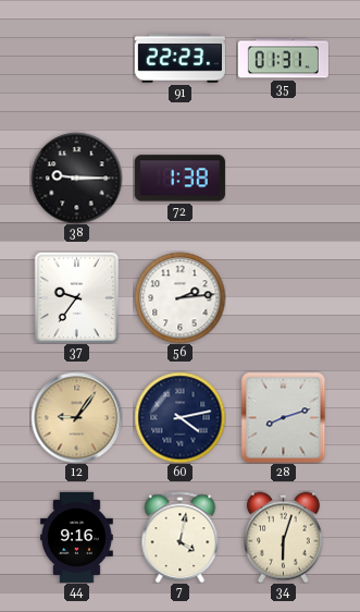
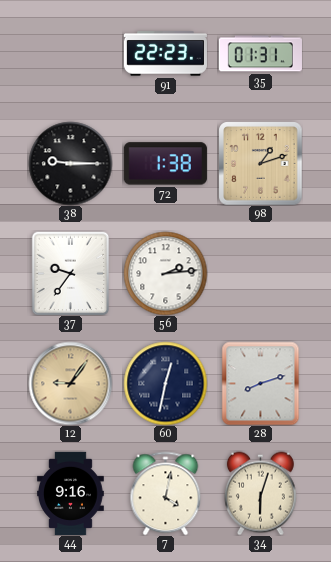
98: none -> 1:12 (260, 163)
60: 4:13 -> 12:32 (165, 383)
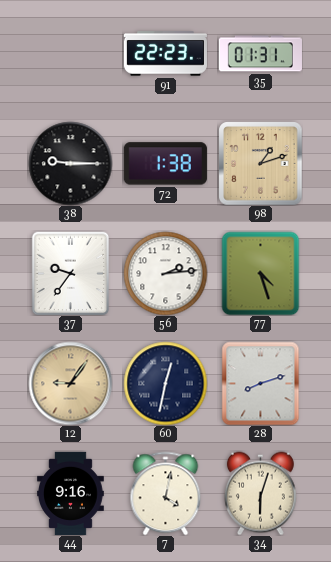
77: none -> 4:27 (261, 273)
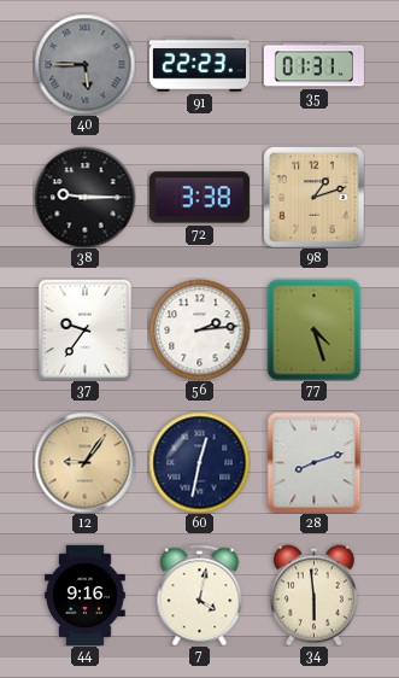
40: none -> 5:45 (84, 64)
72: 1:38 -> 3:38 (199, 198)
34: 6:03 -> 5:59 (313, 595)
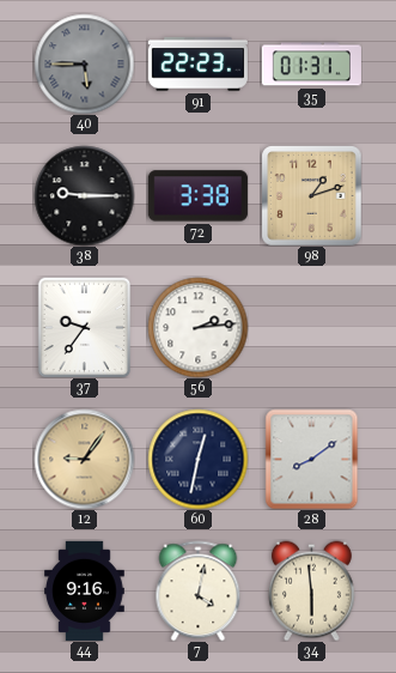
77: 4:27 -> none (315, 329)
28: 8:12 -> 8:09 (312, 459)
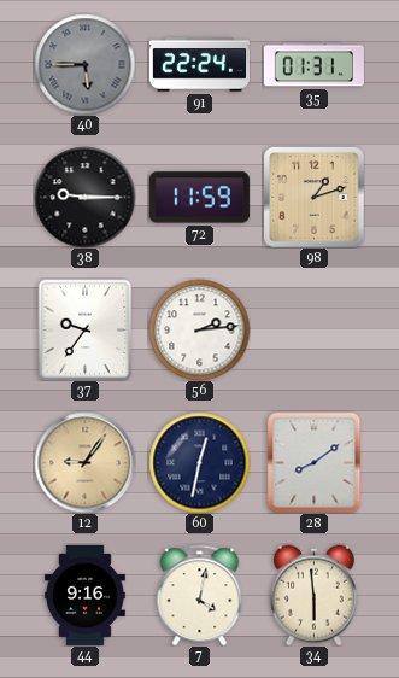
91: 22:23 -> 22:24 (199, 65)
72: 3:38 -> 11:59 (199, 198)
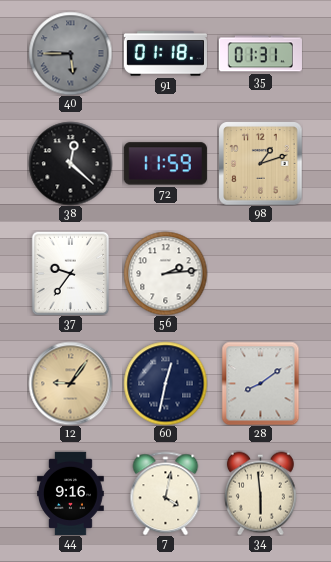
91: 22:24 -> 01:18 (165, 54)
38: 9:15 -> 12:22 (70, 163)
